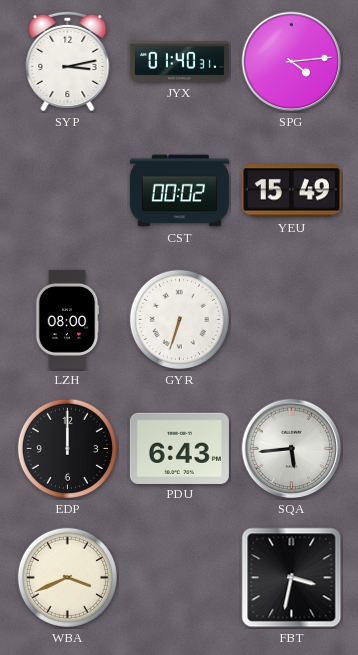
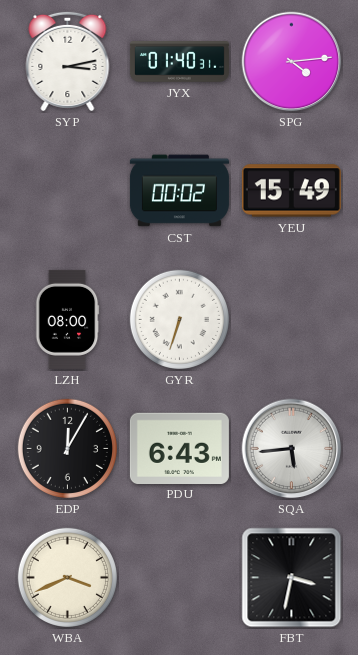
EDP: 12:00 -> 12:05 (67, 448)
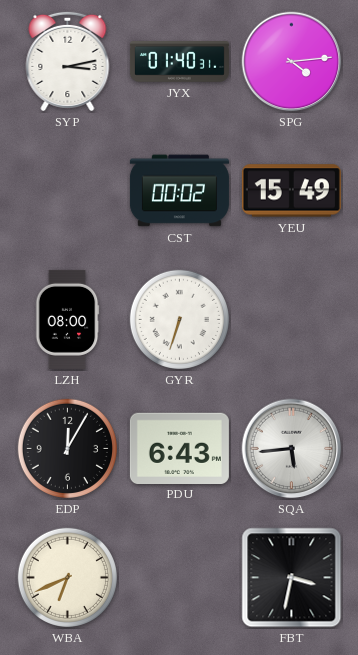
WBA: 3:41 -> 6:41 (67, 577)
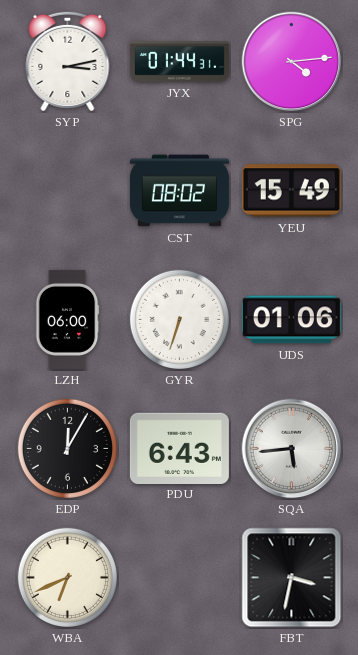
JYX: 01:40 -> 01:44 (179, 62)
CST: 00:02 -> 08:02 (179, 191)
LZH: 08:00 -> 06:00 (67, 319)
UDS: none -> 01:06 (291, 320)
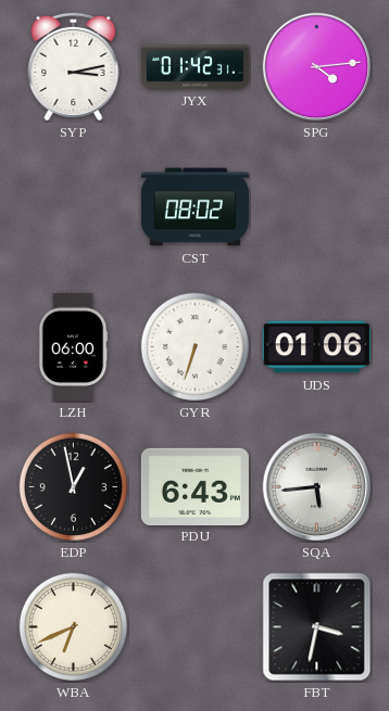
JYX: 01:44 -> 01:42 (195, 67)
YEU: 15:49 -> none (291, 191)
EDP: 12:05 -> 12:58 (73, 486)
